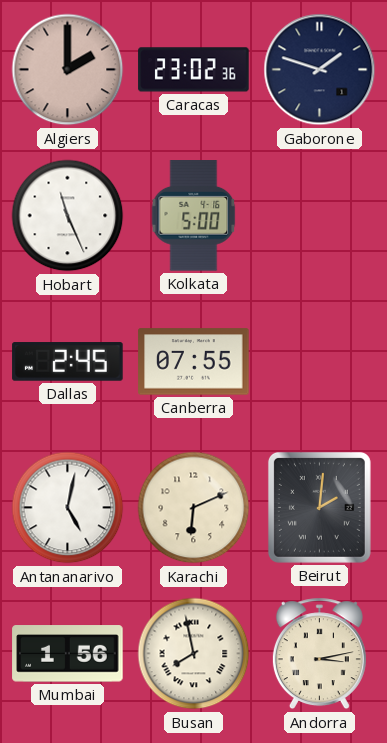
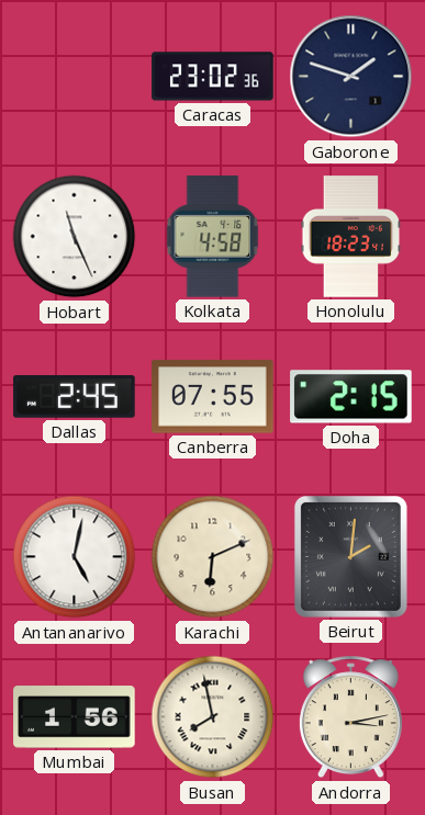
Algiers: 2:00 -> none (68, 70)
Kolkata: 5:00 -> 4:58 (213, 237)
Honolulu: none -> 18:23 (351, 237)
Doha: none -> 2:15 (351, 397)
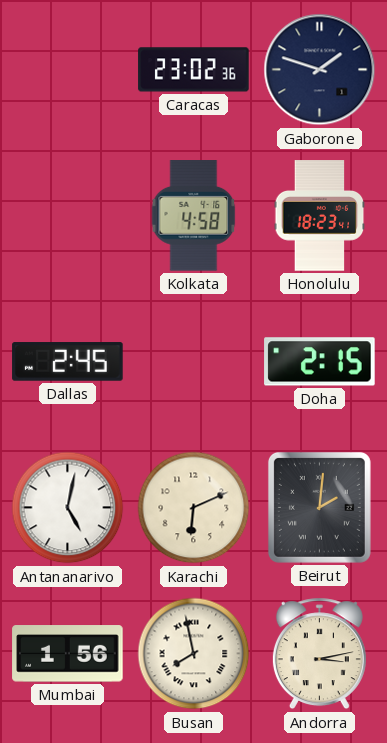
Hobart: 11:26 -> none (75, 237)
Canberra: 07:55 -> none (213, 397)
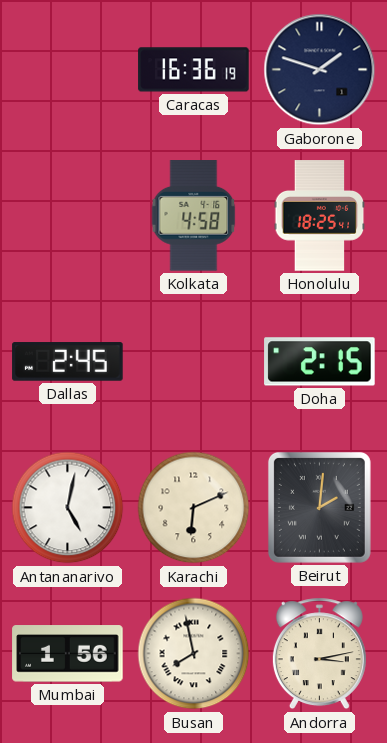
Caracas: 23:02 -> 16:36 (194, 70)
Honolulu: 18:23 -> 18:25 (320, 216)
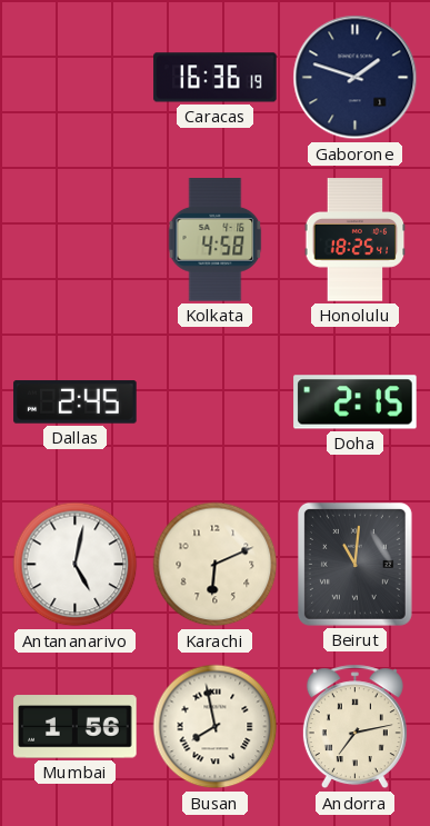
Beirut: 2:01 -> 11:01 (354, 564)
Andorra: 3:13 -> 7:13 (354, 727)
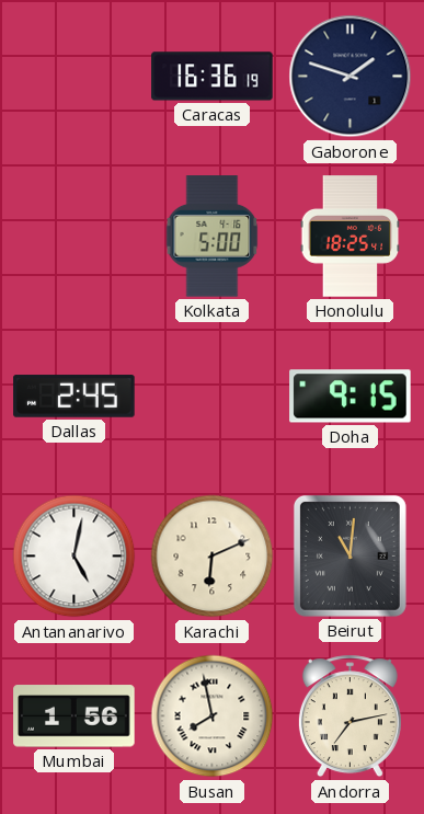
Kolkata: 4:58 -> 5:00 (213, 237)
Doha: 2:15 -> 9:15 (351, 397)
